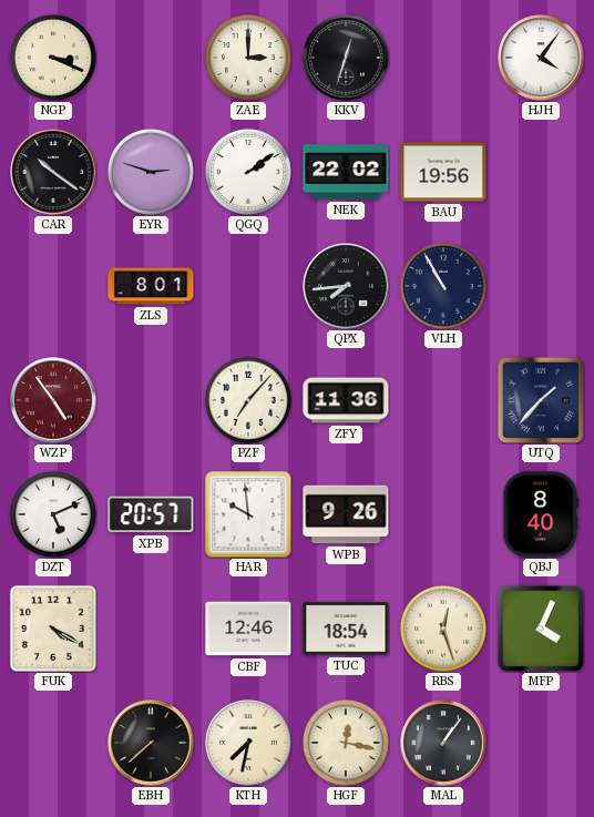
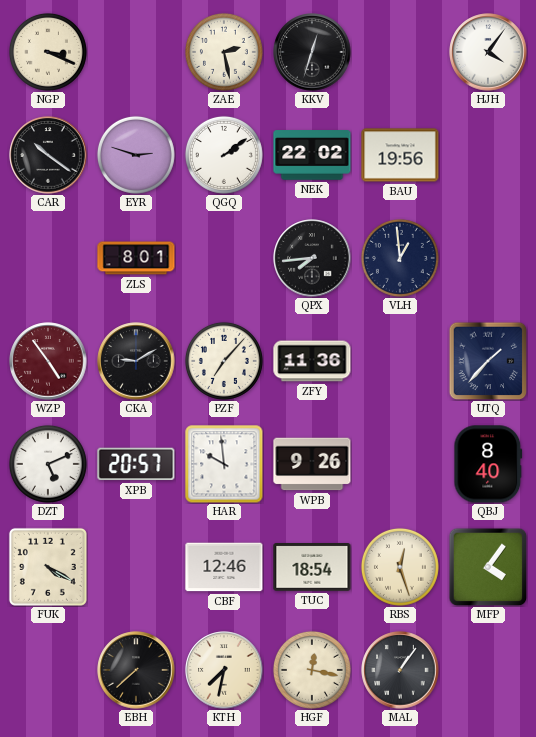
ZAE: 3:00 -> 2:28 (224, 52)
VLH: 10:55 -> 12:59 (400, 258)
CKA: none -> 9:10 (136, 361)
MFP: 4:04 -> 4:06 (488, 567)
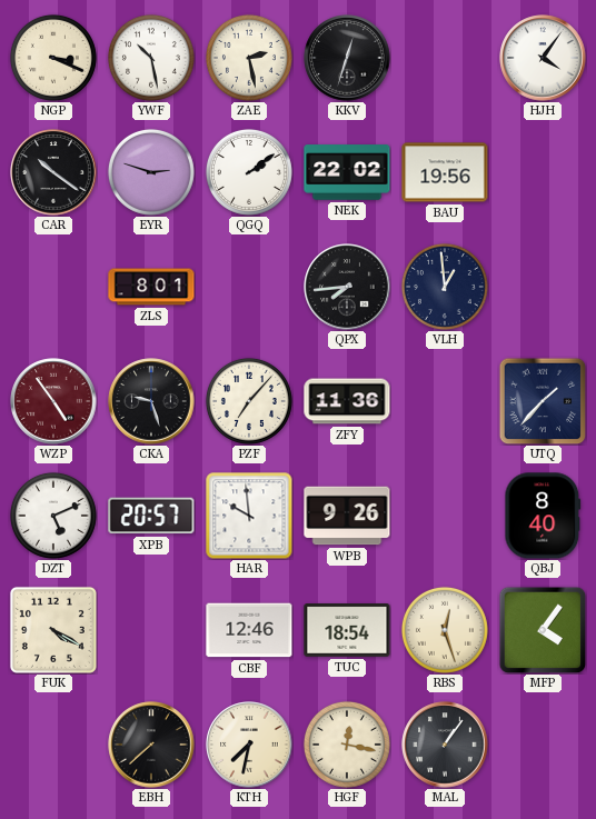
YWF: none -> 10:28 (151, 58)
CKA: 9:10 -> 9:27 (151, 401)
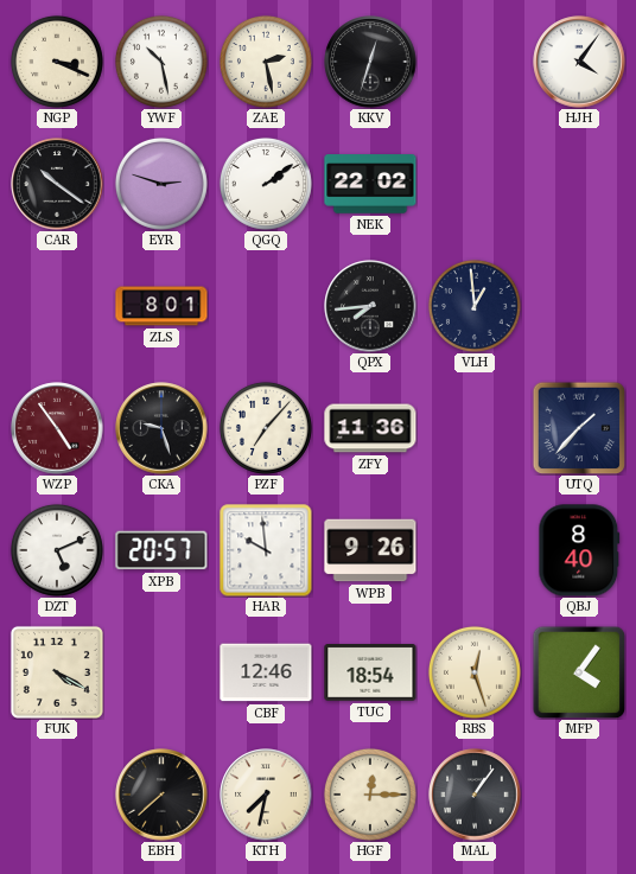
BAU: 19:56 -> none (445, 172)
HGF: 12:17 -> 12:15 (370, 795)
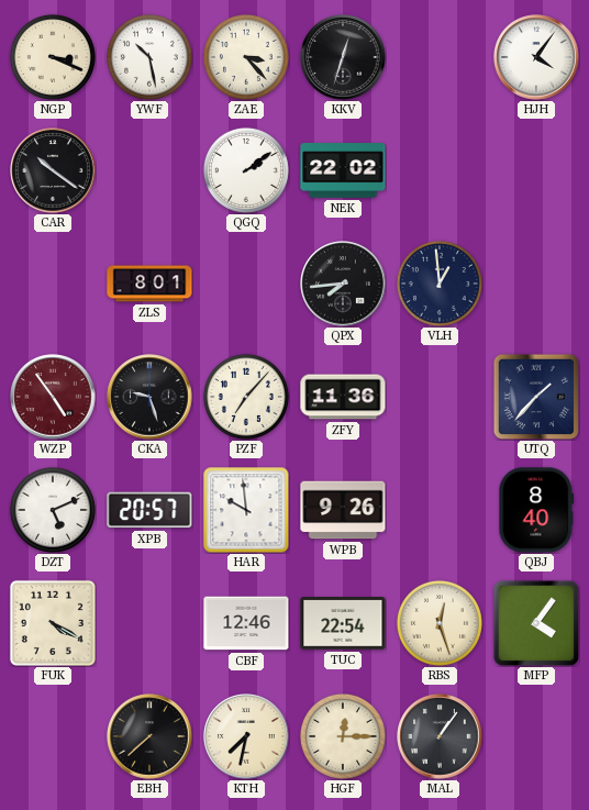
ZAE: 2:28 -> 3:23 (246, 57)
EYR: 2:48 -> none (161, 184)
TUC: 18:54 -> 22:54 (343, 624)
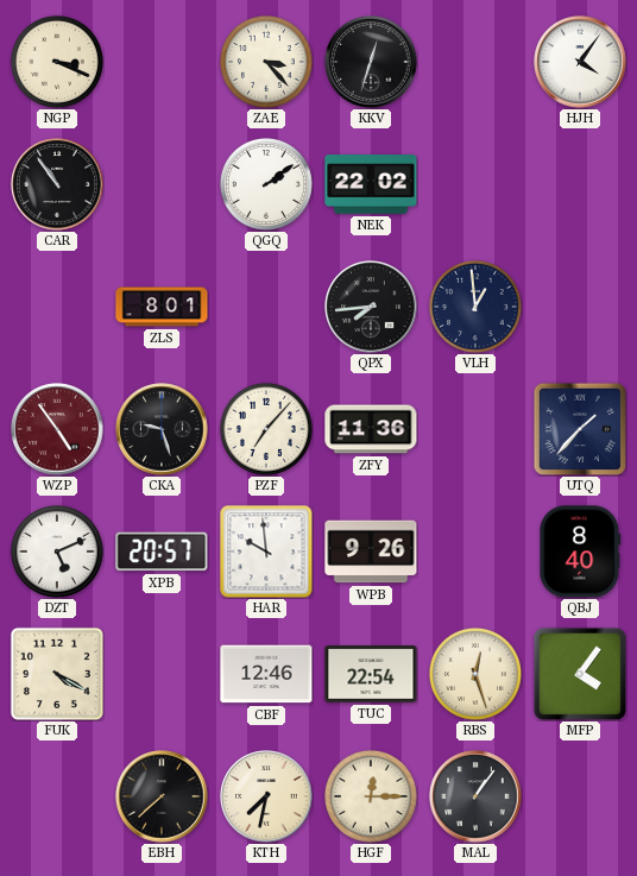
YWF: 10:28 -> none (149, 57)
CAR: 10:21 -> 10:54 (57, 184)
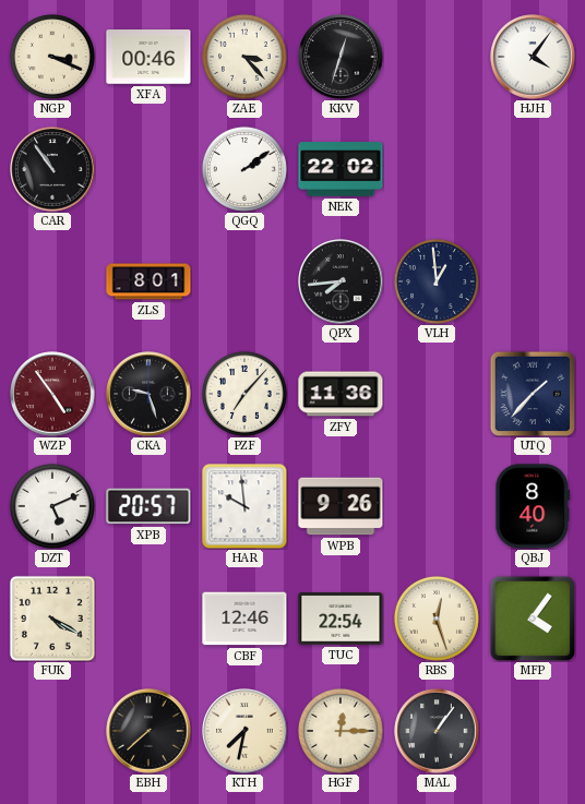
XFA: none -> 00:46 (148, 57)
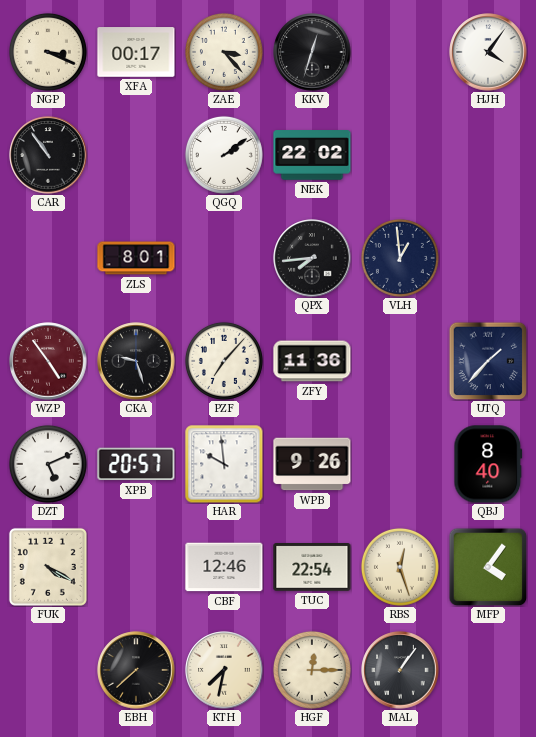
XFA: 00:46 -> 00:17 (136, 52)
